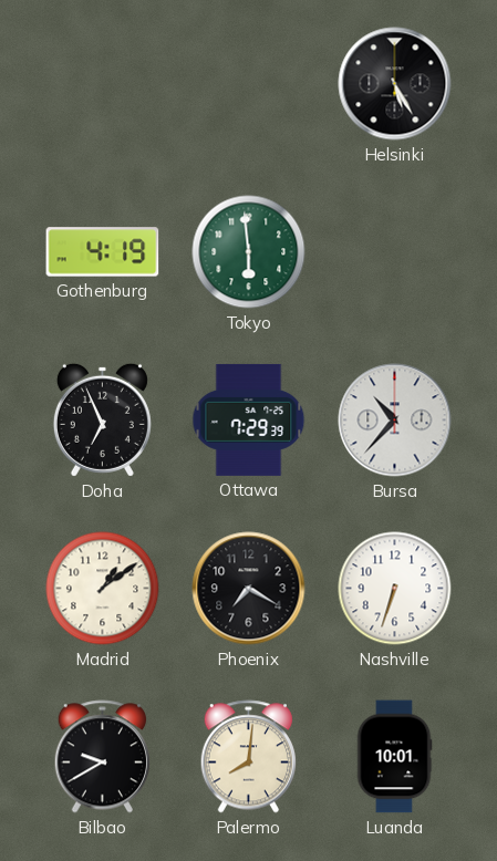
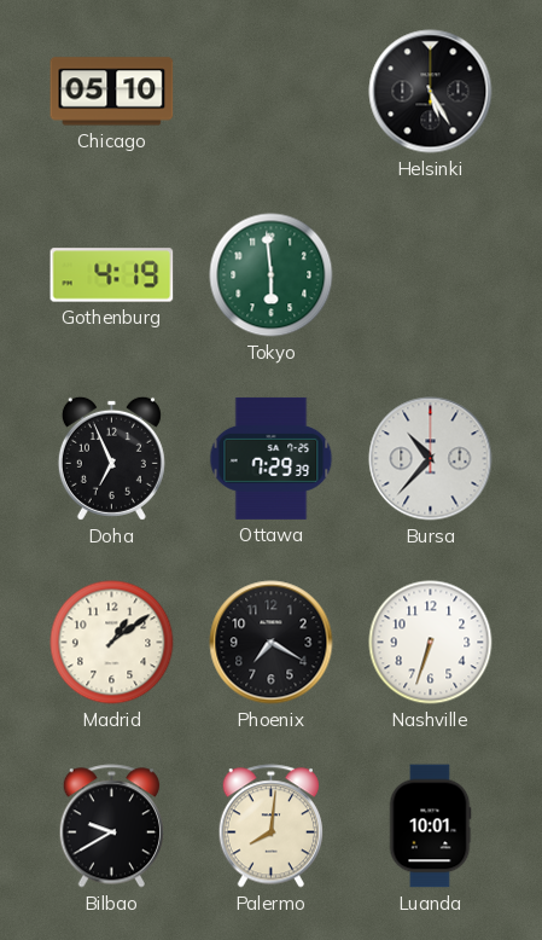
Chicago: none -> 05:10 (112, 92)
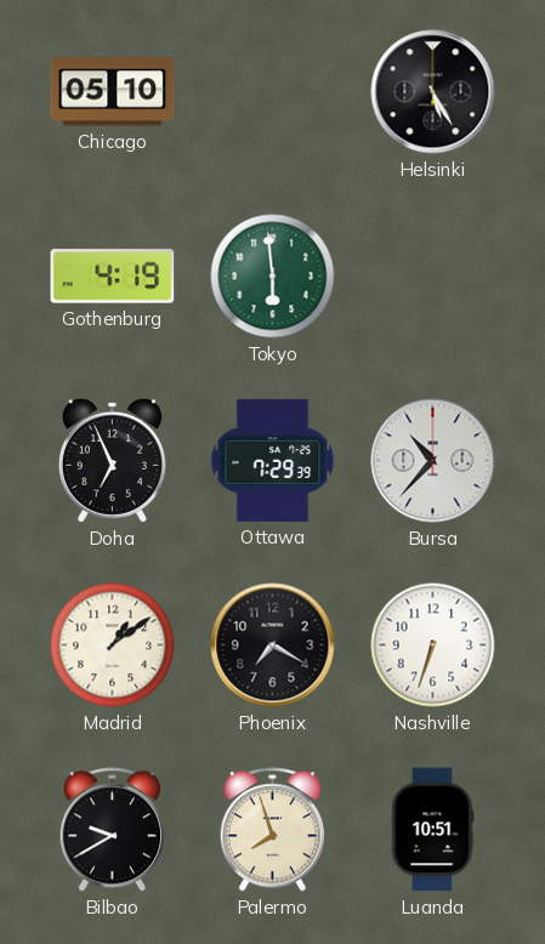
Palermo: 8:01 -> 7:57 (272, 830)
Luanda: 10:01 -> 10:51 (432, 830)
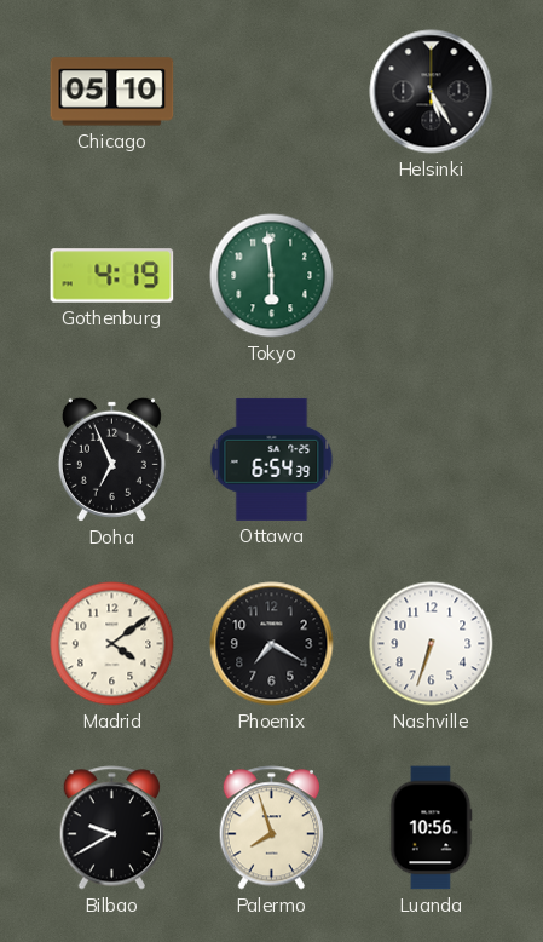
Ottawa: 7:29 -> 6:54 (272, 459)
Bursa: 10:37 -> none (433, 461)
Madrid: 1:09 -> 4:09 (112, 644)
Luanda: 10:51 -> 10:56 (431, 828)
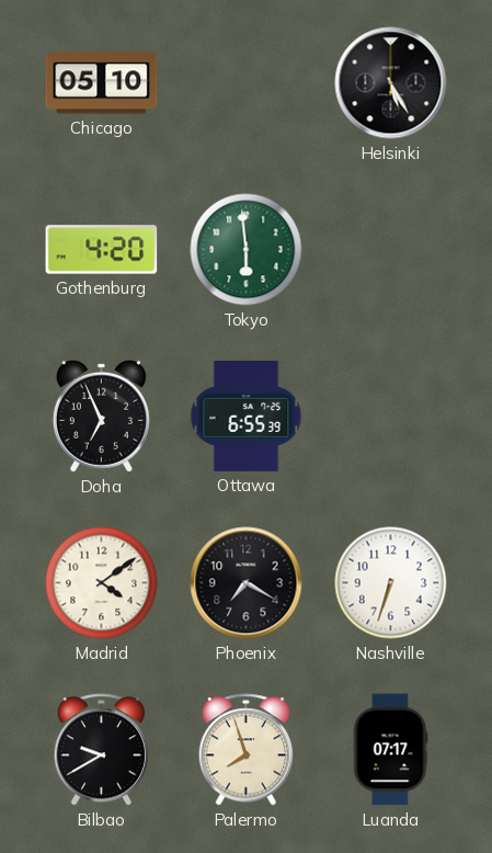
Gothenburg: 4:19 -> 4:20 (102, 250)
Ottawa: 6:54 -> 6:55 (247, 416)
Luanda: 10:56 -> 07:17 (390, 750)
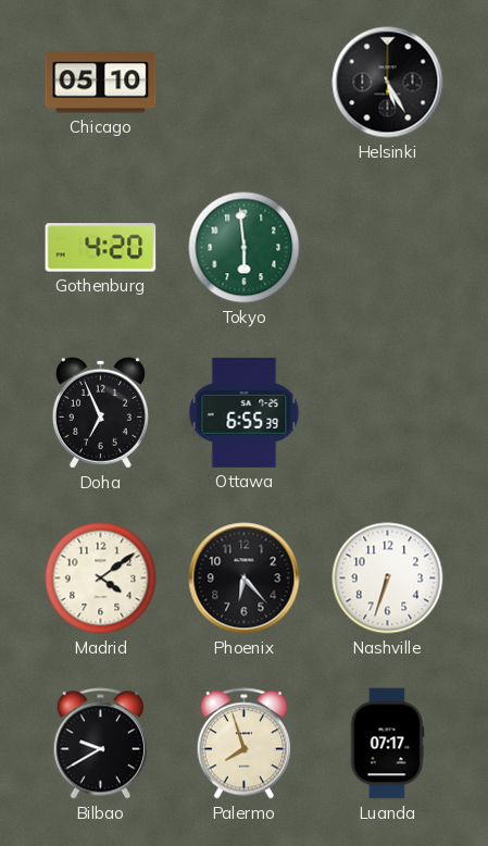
Phoenix: 7:20 -> 6:23 (245, 578)
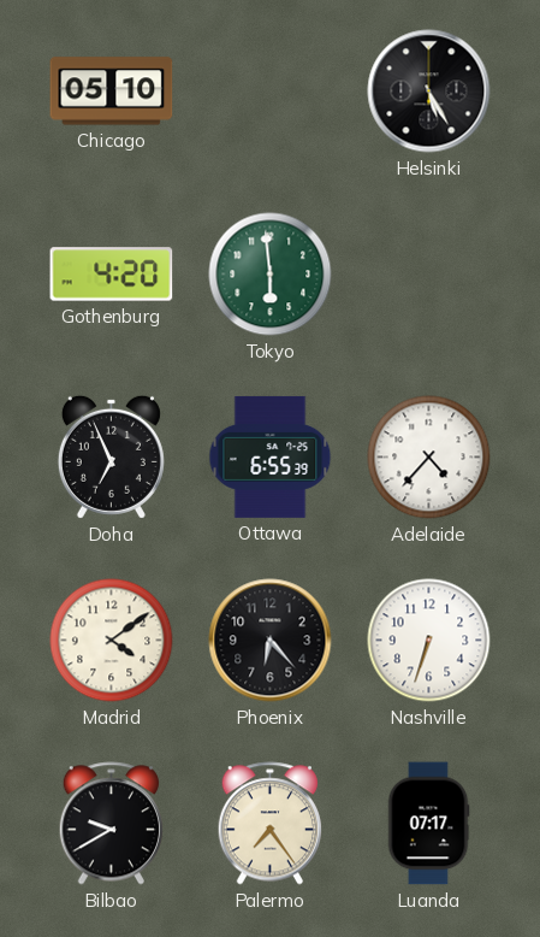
Adelaide: none -> 4:37 (429, 458)
Palermo: 7:57 -> 7:24 (269, 824)
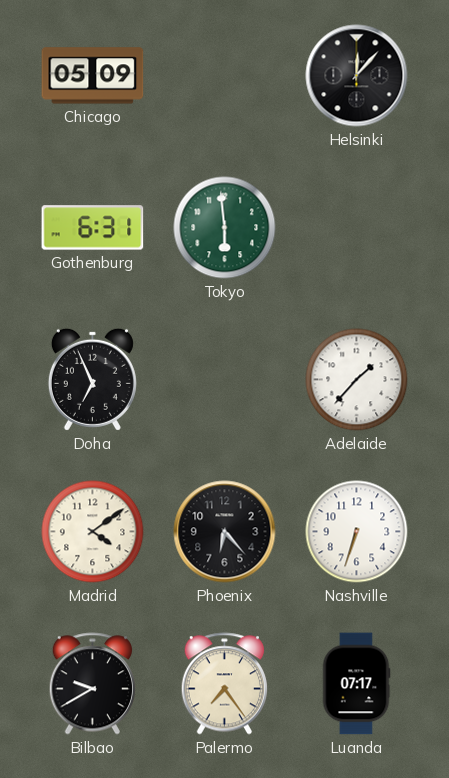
Chicago: 05:10 -> 05:09 (93, 76)
Helsinki: 5:25 -> 12:07 (357, 76)
Gothenburg: 4:20 -> 6:31 (93, 228)
Ottawa: 6:55 -> none (271, 456)
Adelaide: 4:37 -> 1:37 (357, 380)
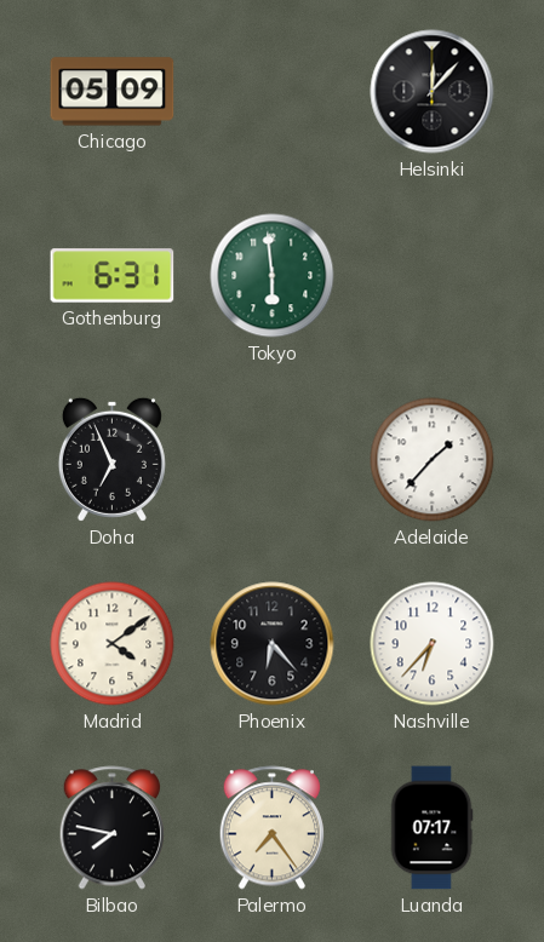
Nashville: 6:33 -> 6:37 (433, 644)
Bilbao: 9:40 -> 7:47 (111, 828)
